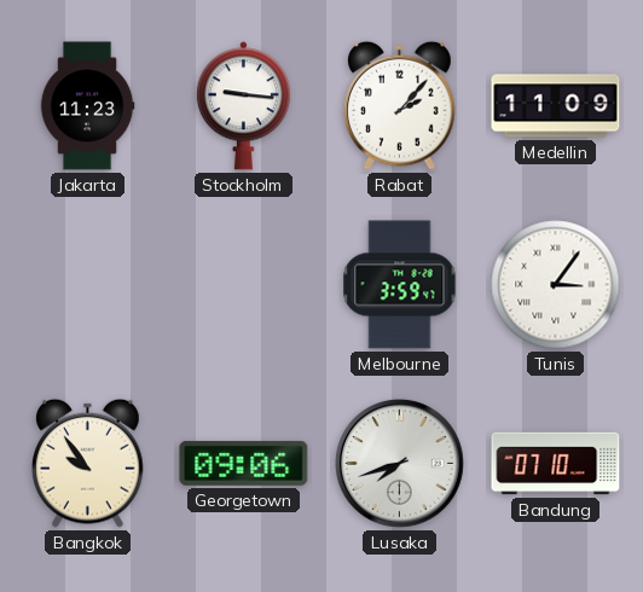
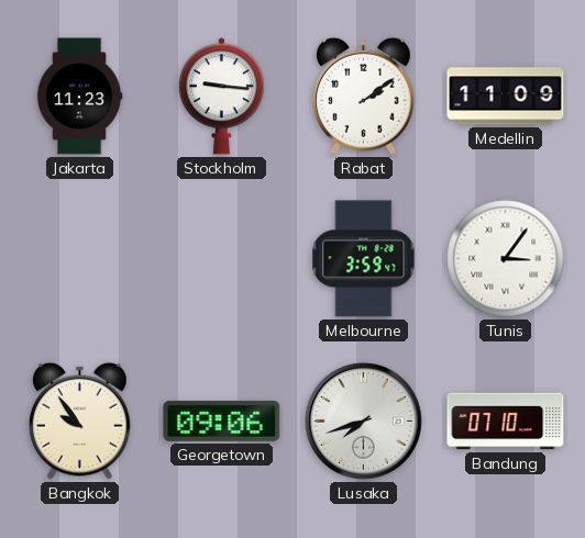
Rabat: 2:07 -> 2:09 (364, 96)
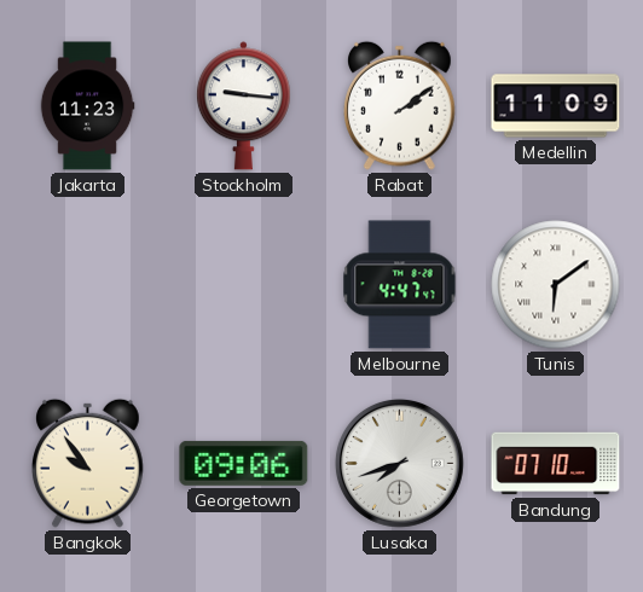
Melbourne: 3:59 -> 4:47 (400, 285)
Tunis: 3:06 -> 6:09 (556, 285)
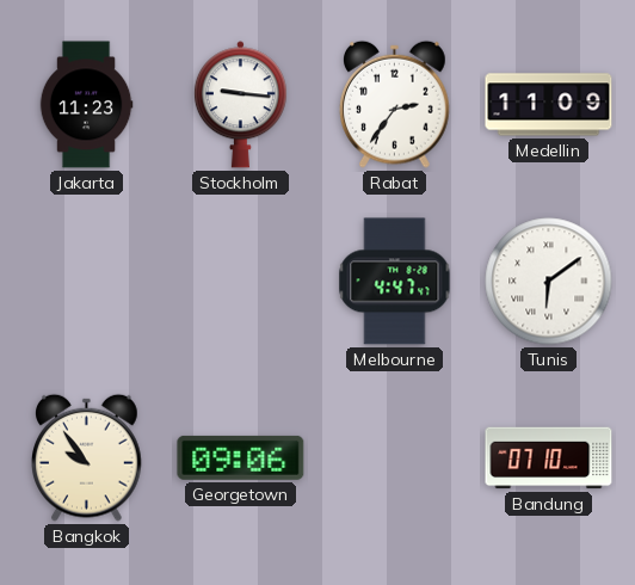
Rabat: 2:09 -> 2:36 (395, 104)
Lusaka: 7:42 -> none (399, 463)
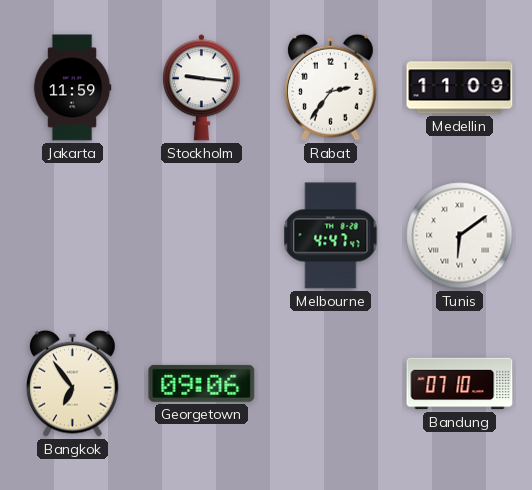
Jakarta: 11:23 -> 11:59 (72, 88)
Bangkok: 9:54 -> 6:54 (73, 383)
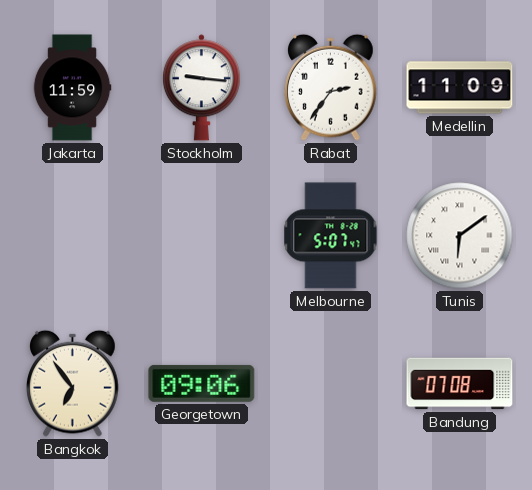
Melbourne: 4:47 -> 5:07 (331, 236)
Bandung: 07:10 -> 07:08 (460, 384)
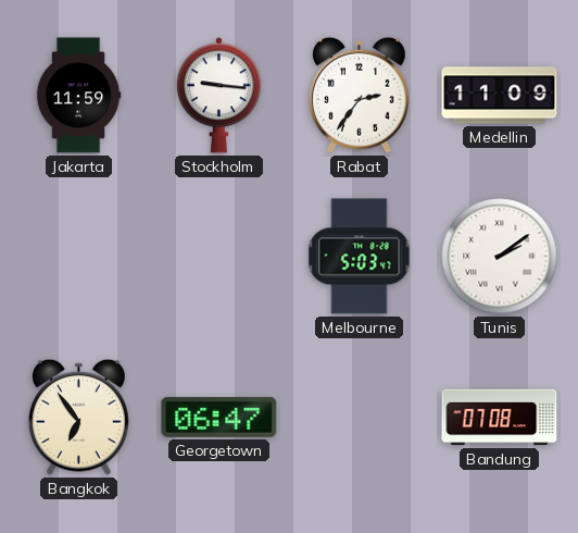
Melbourne: 5:07 -> 5:03 (360, 257)
Tunis: 6:09 -> 2:09 (500, 257)
Georgetown: 09:06 -> 06:47 (219, 417)
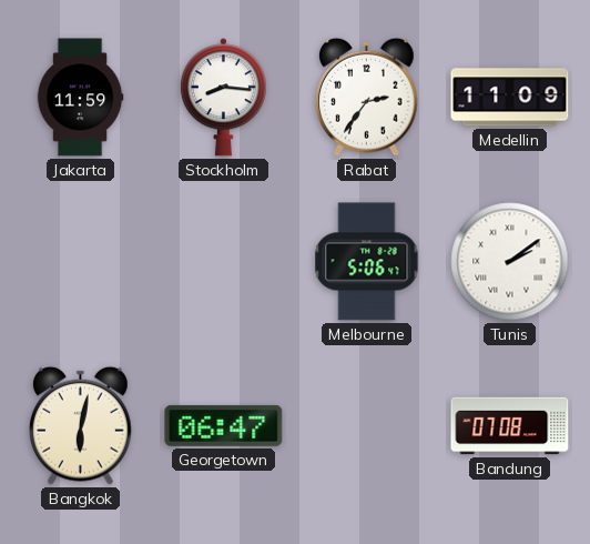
Stockholm: 9:16 -> 8:16 (223, 98)
Melbourne: 5:03 -> 5:06 (367, 262)
Bangkok: 6:54 -> 6:02 (81, 425)
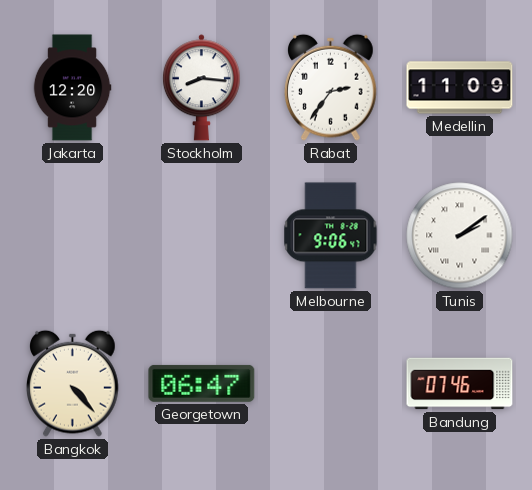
Jakarta: 11:59 -> 12:20 (72, 88)
Melbourne: 5:06 -> 9:06 (331, 236)
Bangkok: 6:02 -> 4:23 (73, 383)
Bandung: 07:08 -> 07:46 (460, 384)
